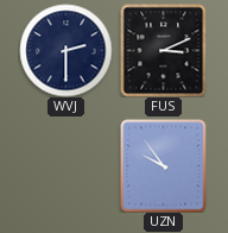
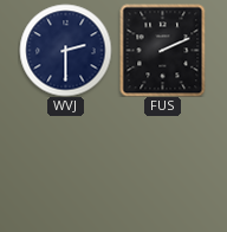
FUS: 3:11 -> 2:11 (163, 50)
UZN: 9:54 -> none (164, 165)
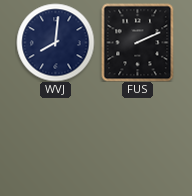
WVJ: 2:30 -> 8:01 (55, 42)
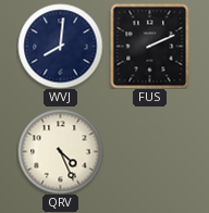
QRV: none -> 4:26 (60, 151)
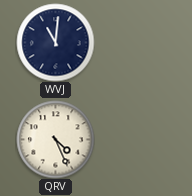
WVJ: 8:01 -> 11:01 (55, 42)
FUS: 2:11 -> none (150, 46)
